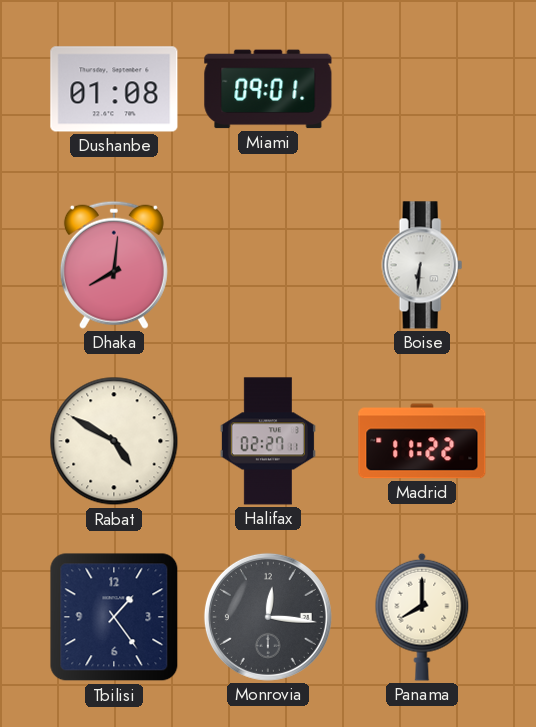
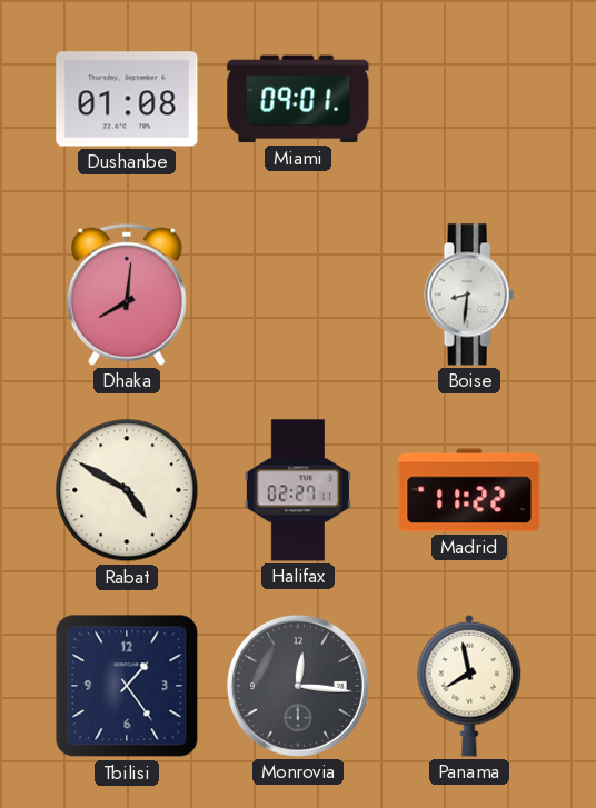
Boise: 6:31 -> 8:31 (469, 295)
Panama: 8:00 -> 7:58 (469, 686)
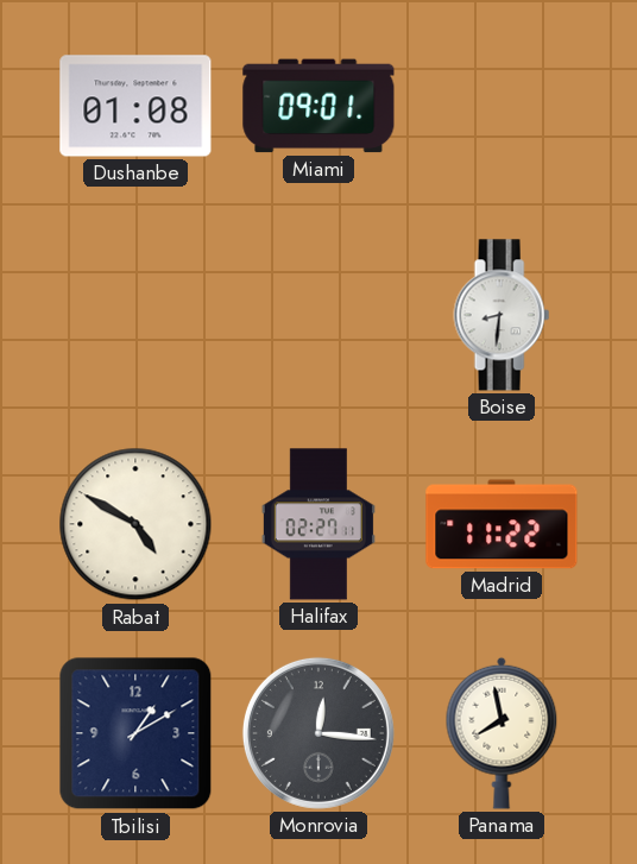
Dhaka: 8:01 -> none (127, 295)
Tbilisi: 1:24 -> 1:10 (135, 733)
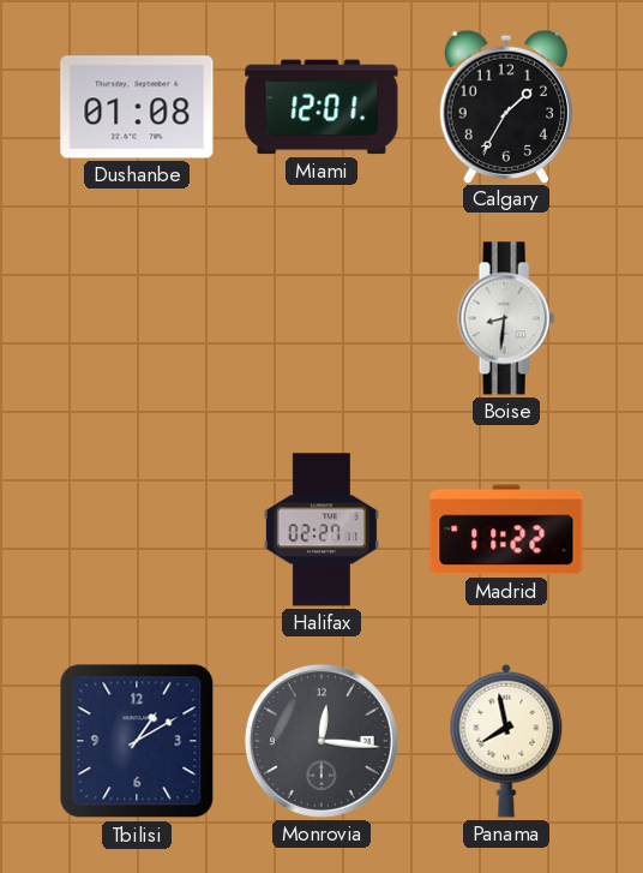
Miami: 09:01 -> 12:01 (321, 107)
Calgary: none -> 1:35 (505, 106)
Rabat: 4:50 -> none (135, 524)
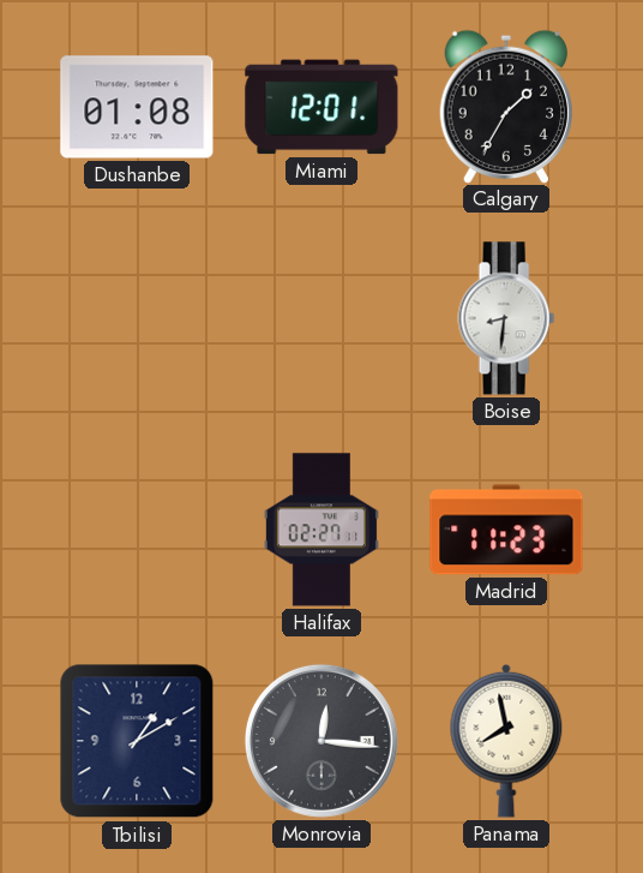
Madrid: 11:22 -> 11:23 (506, 530)
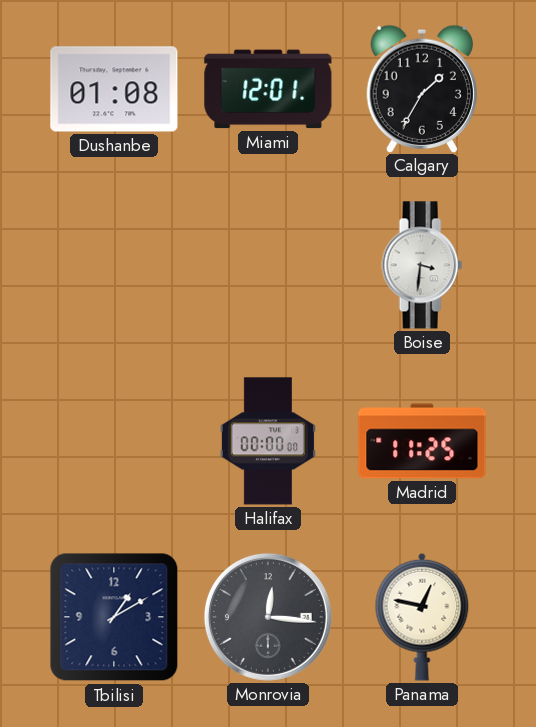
Boise: 8:31 -> 3:31 (422, 265)
Halifax: 02:27 -> 00:00 (268, 441)
Madrid: 11:23 -> 11:25 (422, 441)
Panama: 7:58 -> 12:47 (422, 617)
